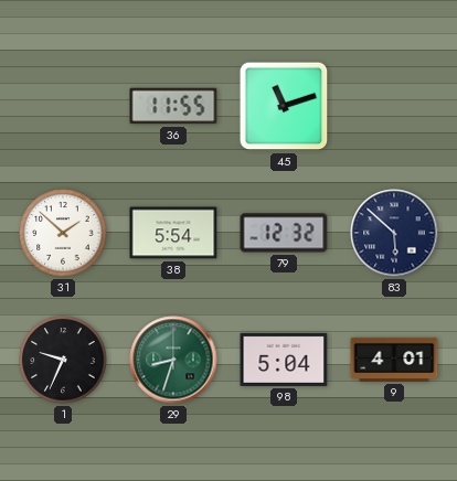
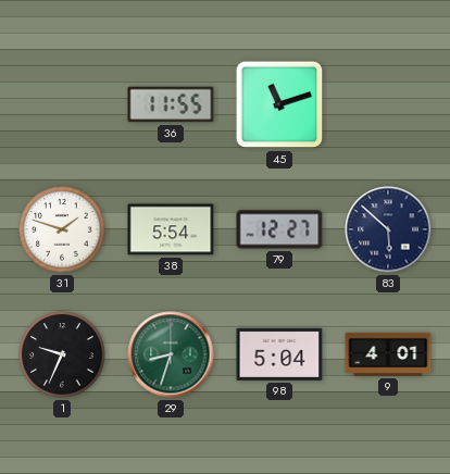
31: 1:52 -> 1:48 (62, 229)
79: 12:32 -> 12:27 (279, 229)
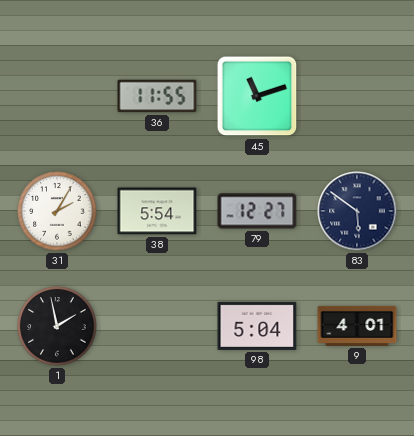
31: 1:48 -> 2:05 (57, 211)
83: 5:52 -> 5:51 (357, 211)
1: 9:34 -> 1:58 (57, 326)
29: 8:33 -> none (171, 354)
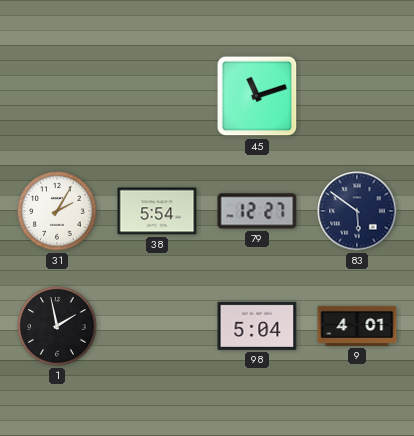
36: 11:55 -> none (157, 96)
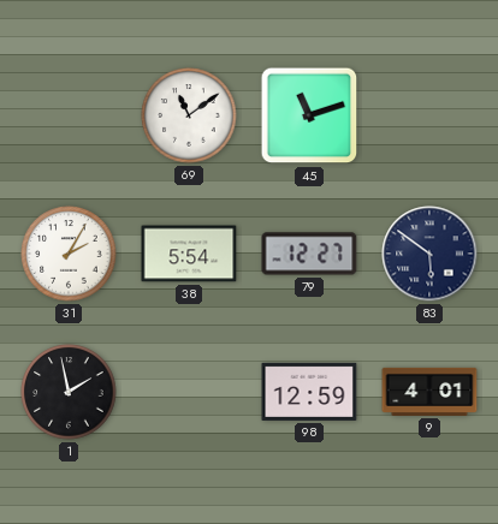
69: none -> 11:09 (189, 115)
98: 5:04 -> 12:59 (309, 392)
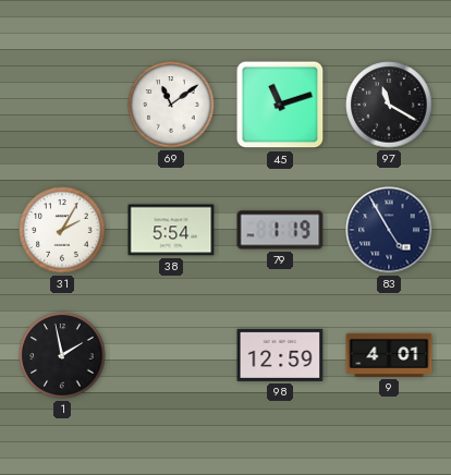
97: none -> 11:20 (389, 105)
79: 12:27 -> 1:19 (280, 230)
83: 5:51 -> 4:55 (389, 230)
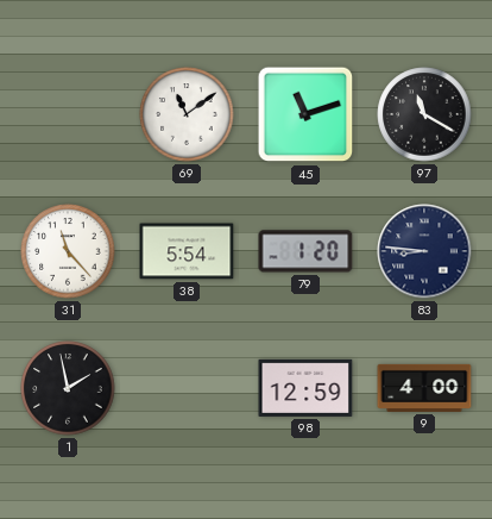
31: 2:05 -> 11:23 (68, 251)
79: 1:19 -> 1:20 (305, 251)
83: 4:55 -> 8:46 (424, 251)
9: 4:01 -> 4:00 (424, 388)
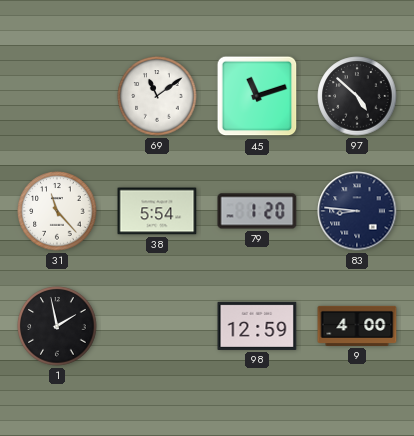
97: 11:20 -> 4:52 (357, 96)
